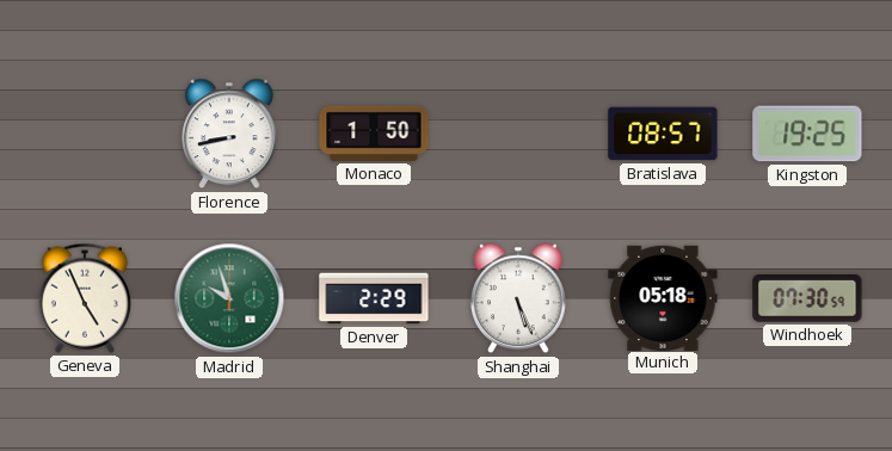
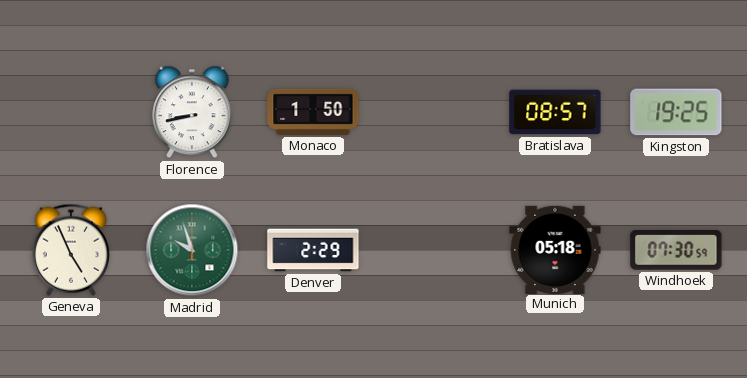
Shanghai: 5:26 -> none (518, 298)
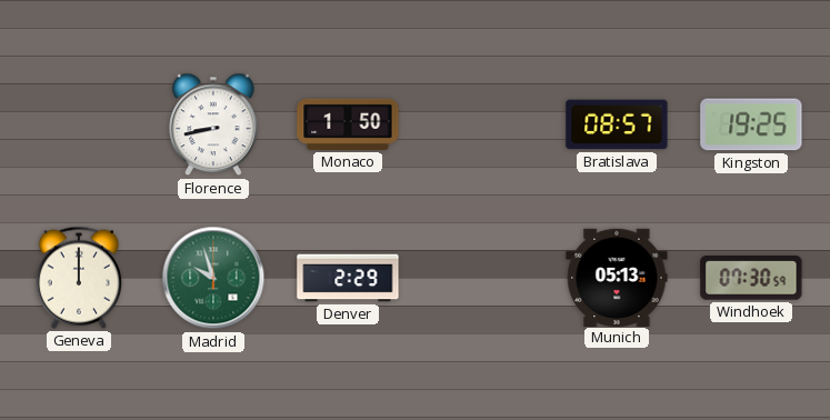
Geneva: 4:56 -> 12:00 (78, 278)
Munich: 05:18 -> 05:13 (617, 277)
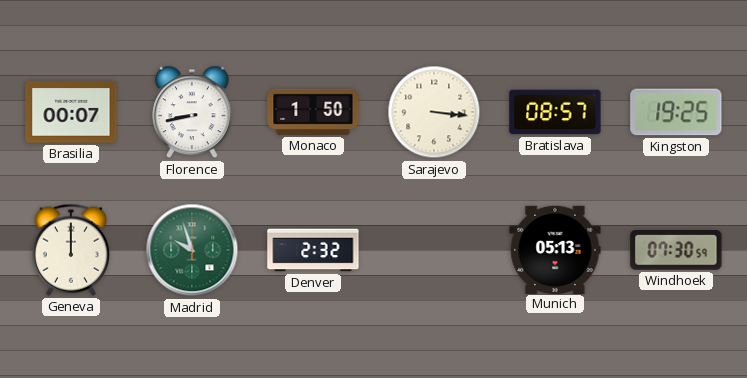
Brasilia: none -> 00:07 (71, 112)
Sarajevo: none -> 3:16 (434, 112)
Denver: 2:29 -> 2:32 (313, 250)
